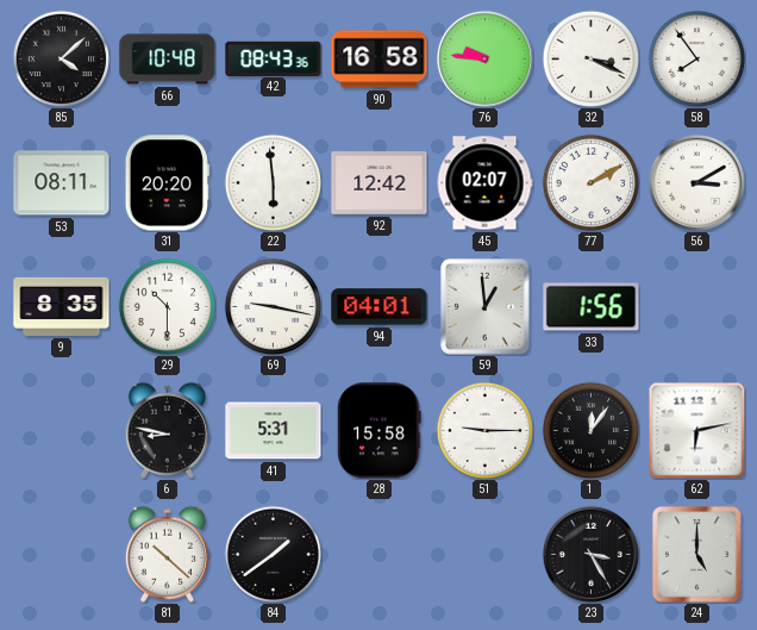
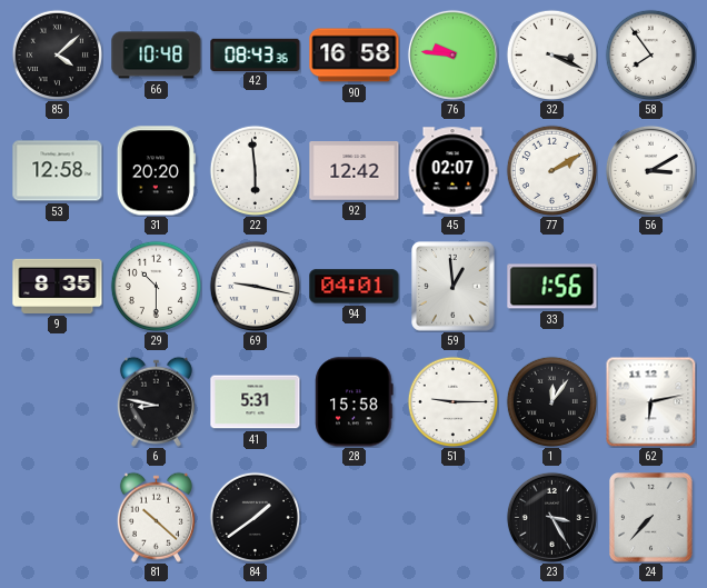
53: 08:11 -> 12:58 (58, 171)
24: 5:00 -> 7:37 (651, 518)
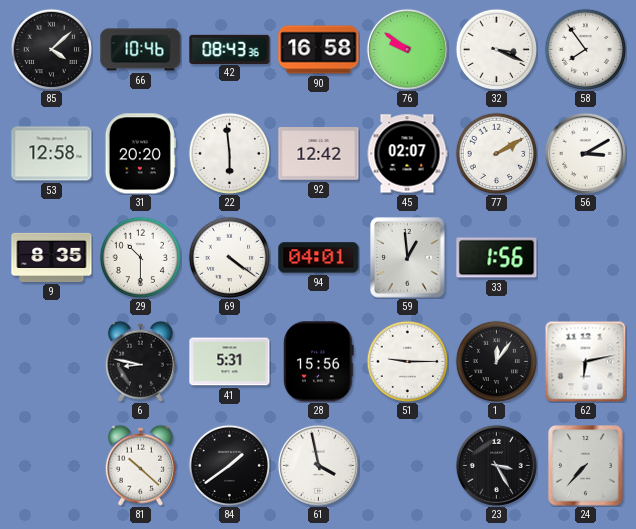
66: 10:48 -> 10:46 (141, 50)
76: 9:46 -> 9:51 (407, 49)
69: 9:17 -> 4:21 (229, 257)
28: 15:58 -> 15:56 (319, 362)
61: none -> 3:58 (318, 465)
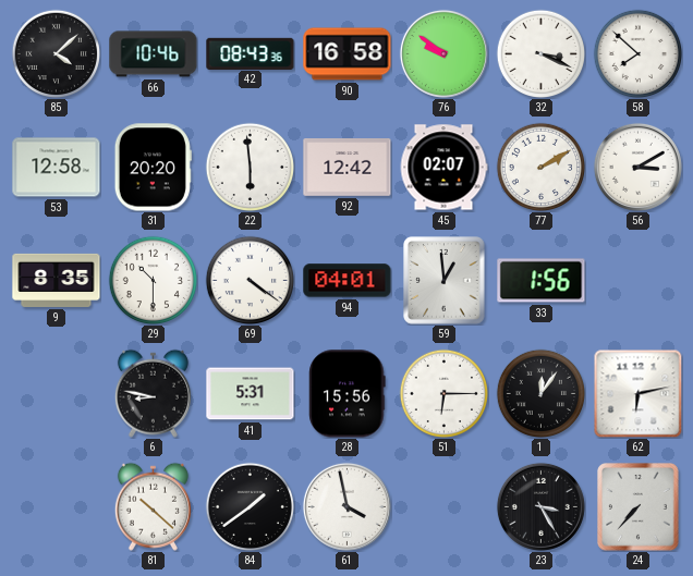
58: 7:54 -> 7:52 (637, 53)
51: 9:15 -> 6:15 (443, 393)
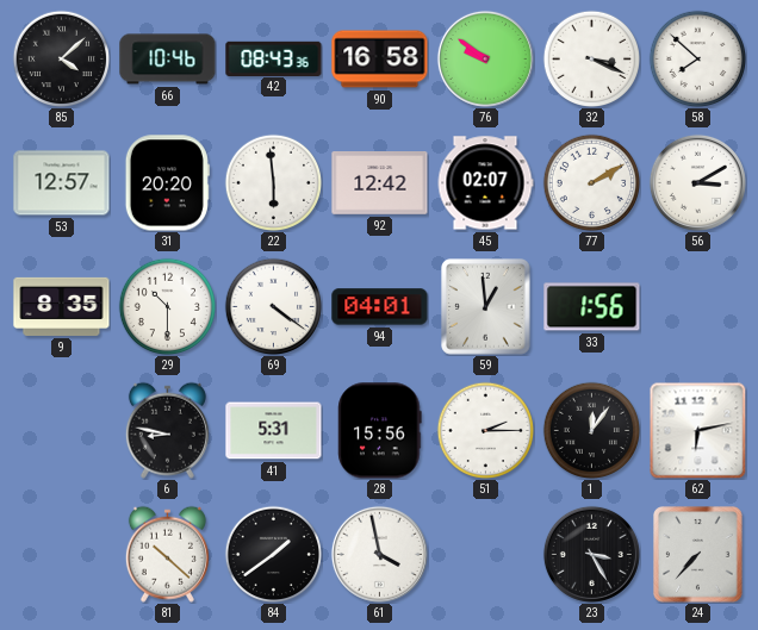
53: 12:58 -> 12:57 (62, 183)
51: 6:15 -> 2:15 (485, 430)
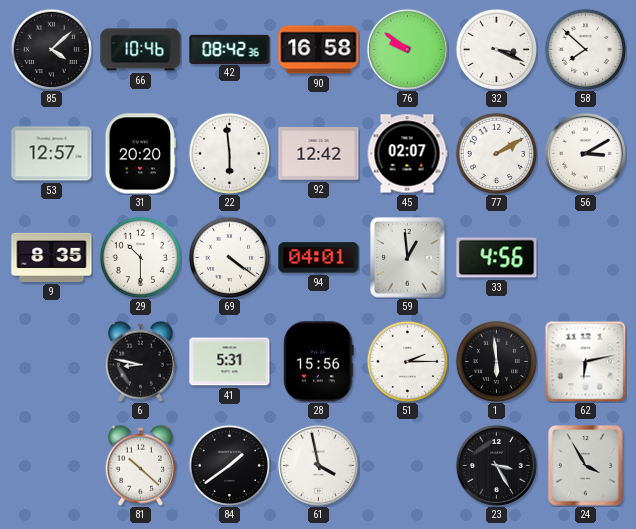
42: 08:43 -> 08:42 (230, 49)
33: 1:56 -> 4:56 (497, 258)
1: 12:06 -> 5:59 (496, 361)
24: 7:37 -> 3:55 (586, 466)
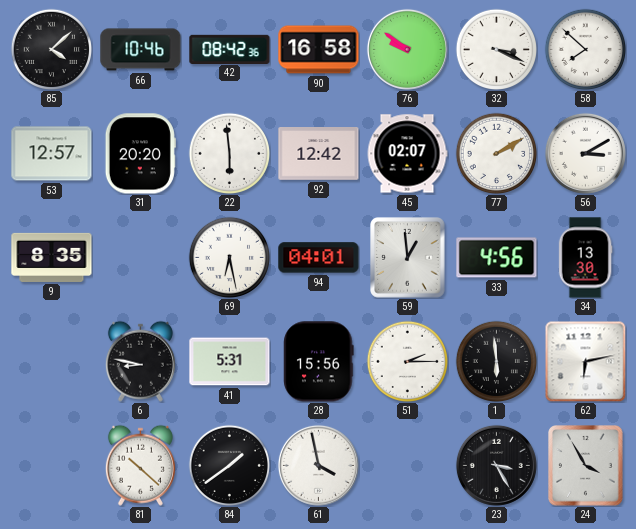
29: 10:30 -> none (140, 257)
69: 4:21 -> 6:28 (229, 257)
34: none -> 13:30 (585, 258)
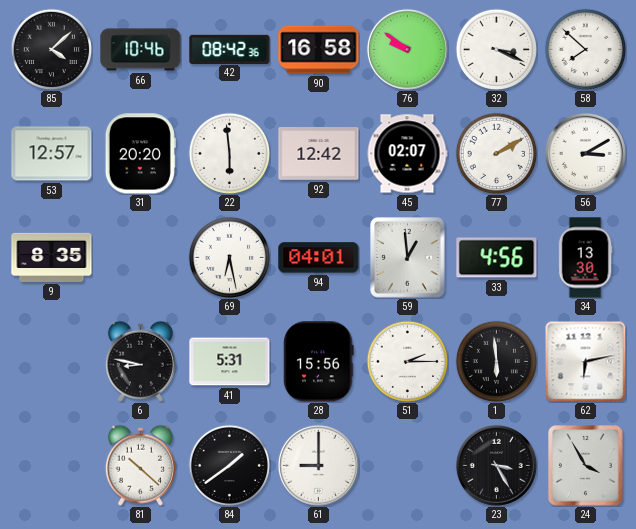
61: 3:58 -> 9:00 (318, 465)
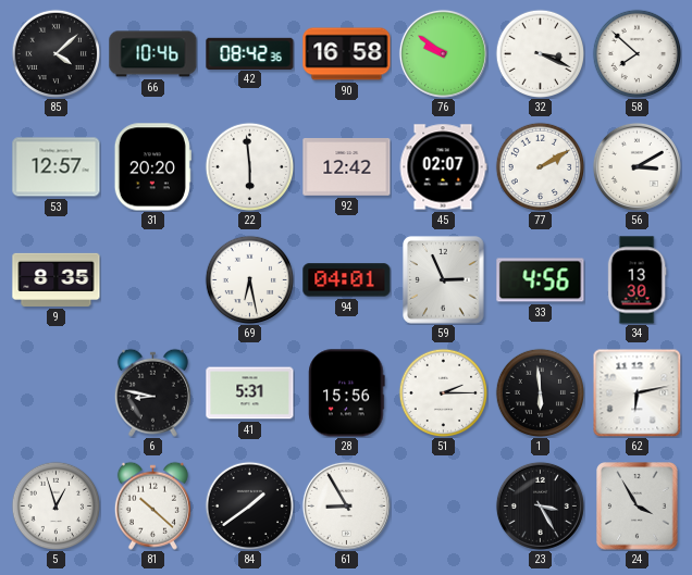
59: 12:59 -> 2:56 (444, 280)
5: none -> 12:57 (55, 505)
61: 9:00 -> 8:55 (346, 505)
